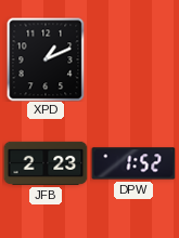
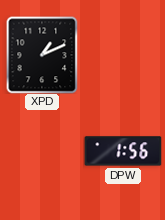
JFB: 2:23 -> none (46, 163)
DPW: 1:52 -> 1:56 (123, 151)
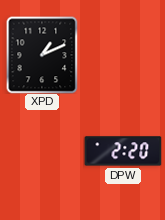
DPW: 1:56 -> 2:20 (123, 151)
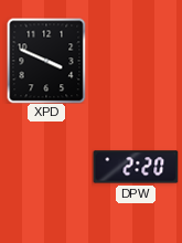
XPD: 1:11 -> 3:49 (46, 61)
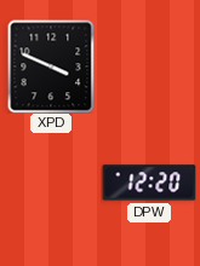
DPW: 2:20 -> 12:20 (149, 183)
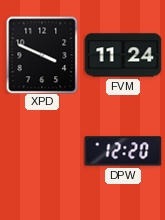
FVM: none -> 11:24 (123, 55)
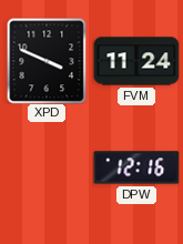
DPW: 12:20 -> 12:16 (136, 167)
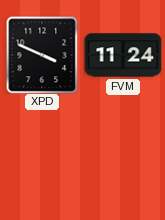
DPW: 12:16 -> none (136, 167)
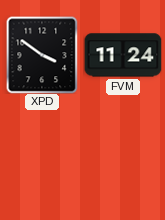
XPD: 3:49 -> 3:51 (42, 55)
